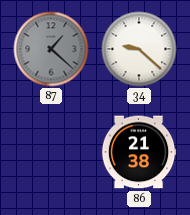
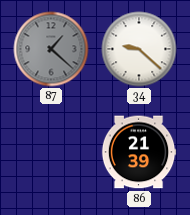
86: 21:38 -> 21:39 (139, 152)
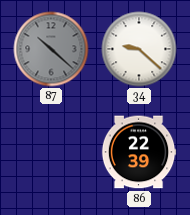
87: 1:22 -> 10:22 (51, 49)
86: 21:39 -> 22:39 (139, 152)
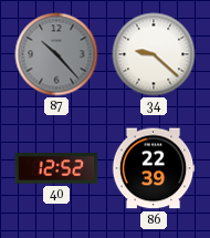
87: 10:22 -> 10:23 (56, 54)
40: none -> 12:52 (56, 168)
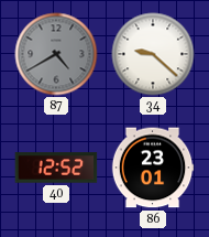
87: 10:23 -> 4:40 (56, 54)
86: 22:39 -> 23:01 (153, 168)
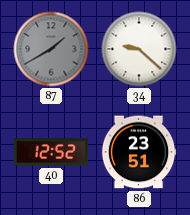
87: 4:40 -> 1:40 (51, 49)
86: 23:01 -> 23:51 (139, 152)
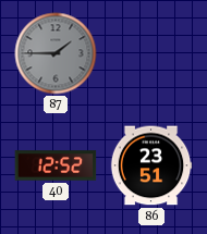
87: 1:40 -> 1:45 (56, 53)
34: 9:22 -> none (139, 49)
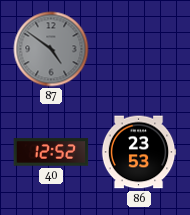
87: 1:45 -> 4:51 (51, 49)
86: 23:51 -> 23:53 (139, 152)
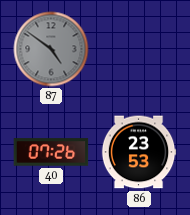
40: 12:52 -> 07:26 (51, 152)
